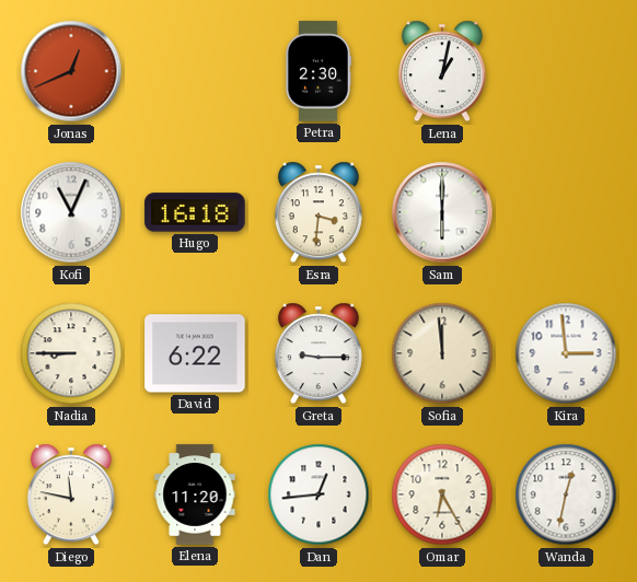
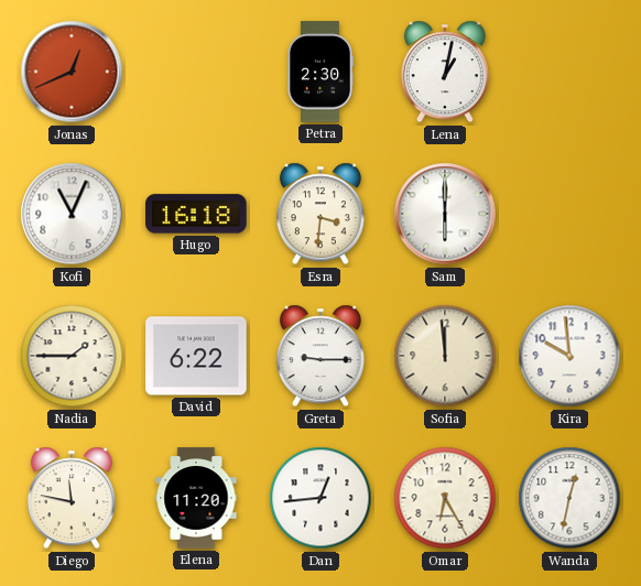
Nadia: 8:45 -> 1:45 (72, 356)
Kira: 2:59 -> 9:59 (569, 356)
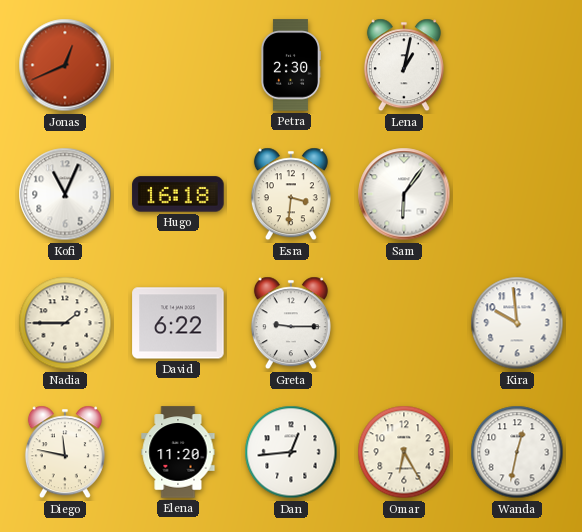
Sam: 6:00 -> 6:06 (404, 194)
Sofia: 11:59 -> none (445, 356)
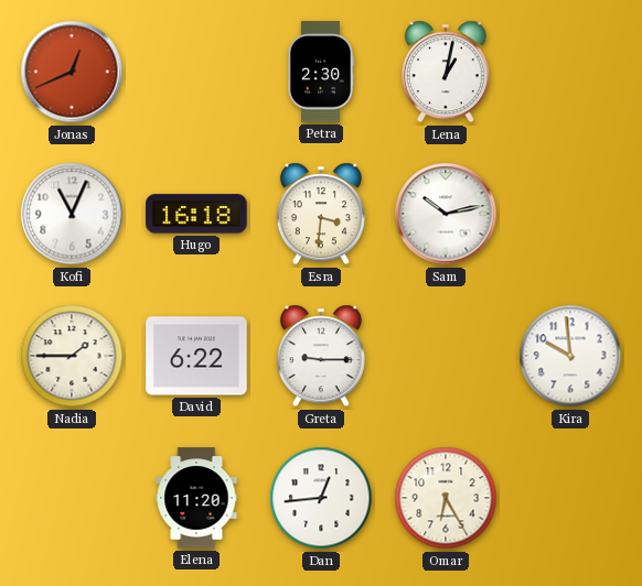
Sam: 6:06 -> 10:13 (446, 214)
Diego: 11:47 -> none (65, 452)
Wanda: 12:32 -> none (517, 452)
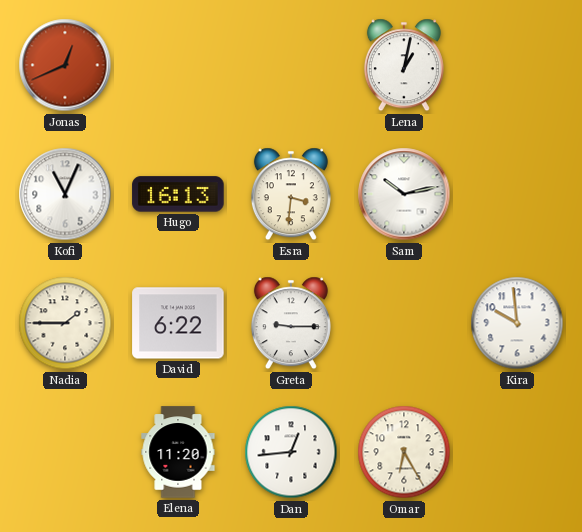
Petra: 2:30 -> none (320, 72)
Hugo: 16:18 -> 16:13 (178, 194)
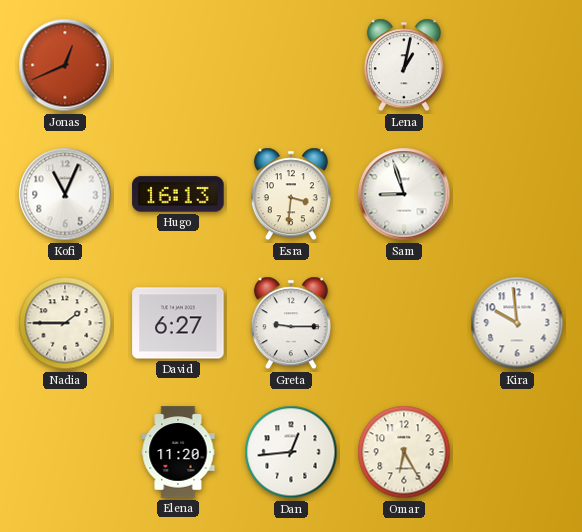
Sam: 10:13 -> 8:57 (404, 194)
David: 6:22 -> 6:27 (178, 323)
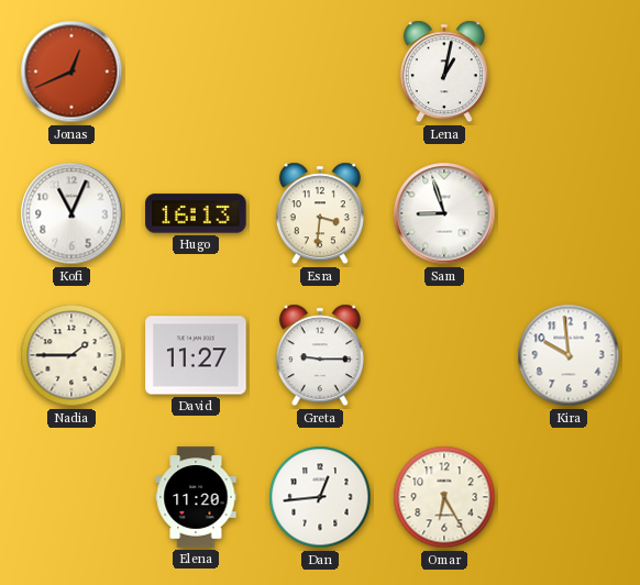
David: 6:27 -> 11:27 (196, 355)
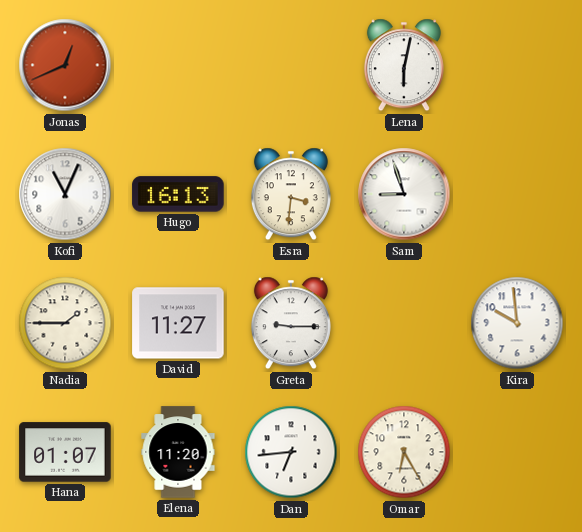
Lena: 1:02 -> 6:02 (404, 65)
Hana: none -> 01:07 (65, 452)
Dan: 12:44 -> 6:44 (291, 452)
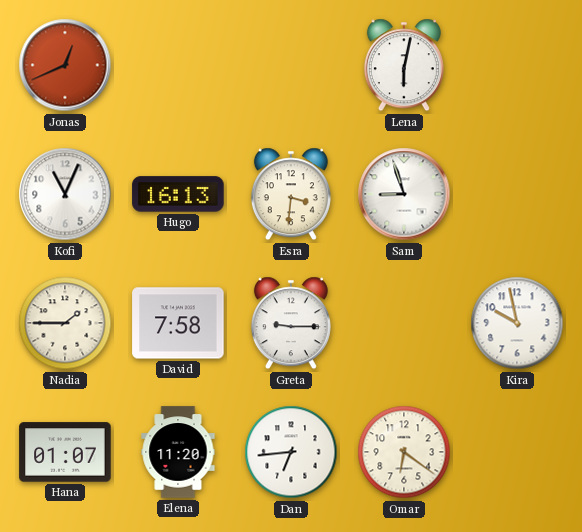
David: 11:27 -> 7:58 (178, 323)
Kira: 9:59 -> 9:58 (517, 323)
Omar: 6:25 -> 6:21 (404, 452)
